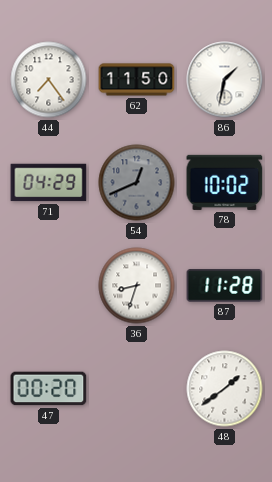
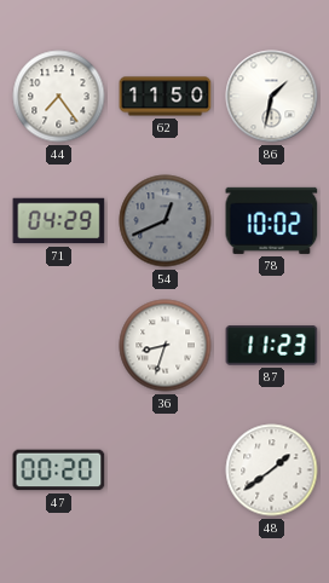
87: 11:28 -> 11:23 (272, 346)
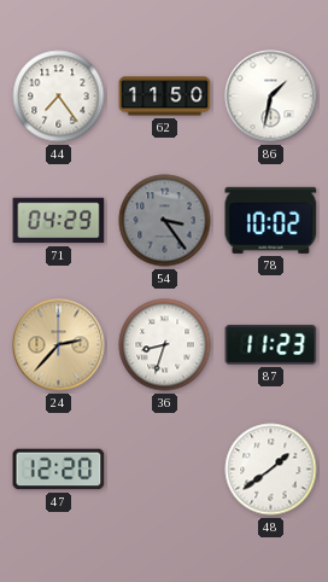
54: 12:41 -> 3:24 (165, 221)
24: none -> 2:37 (59, 345)
47: 00:20 -> 12:20 (59, 470)
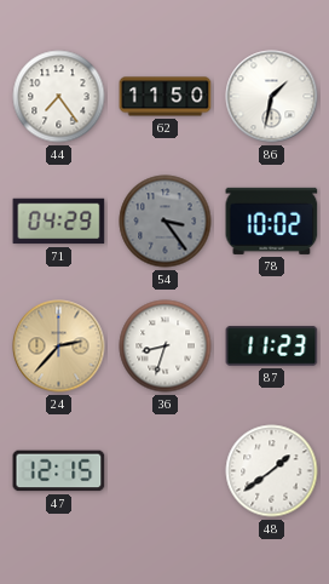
47: 12:20 -> 12:15 (59, 471)
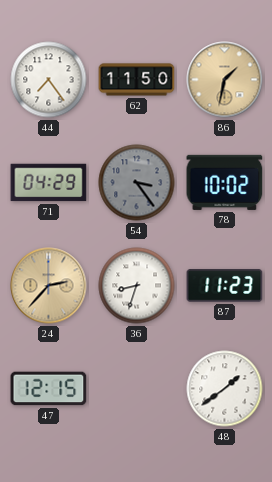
86 dial: white -> champagne (225, 80)
